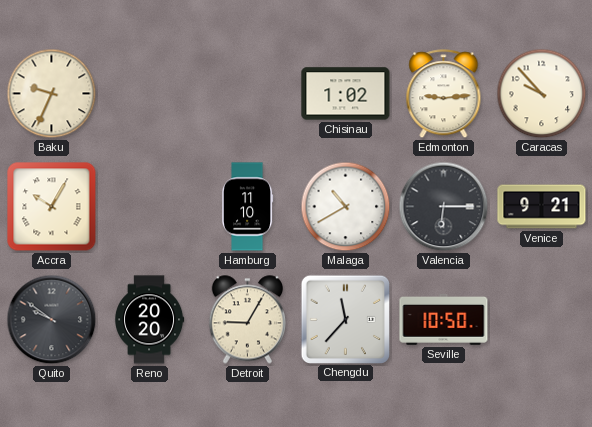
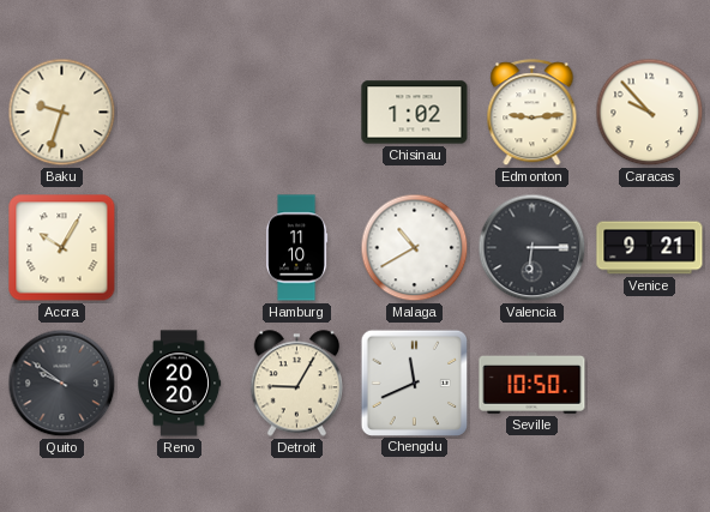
Baku: 9:34 -> 9:33 (62, 113)
Chengdu: 11:37 -> 11:41 (414, 383)
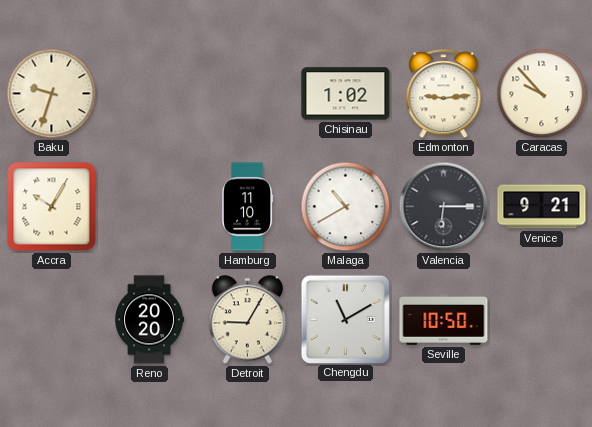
Quito: 9:51 -> none (62, 384)
Chengdu: 11:41 -> 11:10 (345, 319)
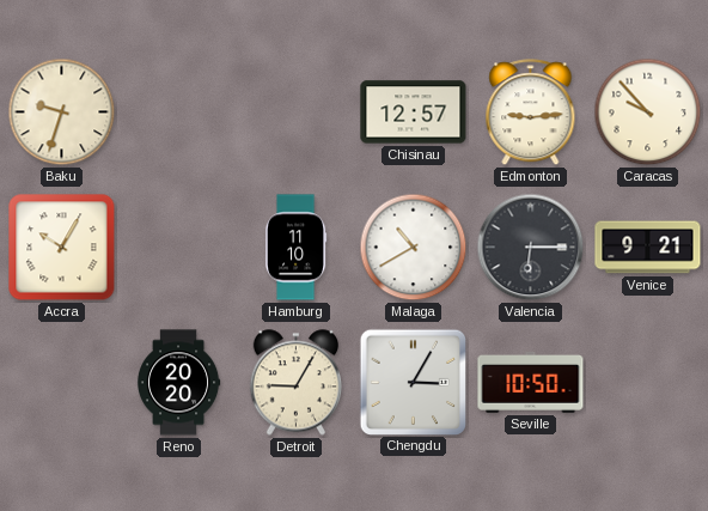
Chisinau: 1:02 -> 12:57 (414, 112)
Chengdu: 11:10 -> 3:05 (413, 382)
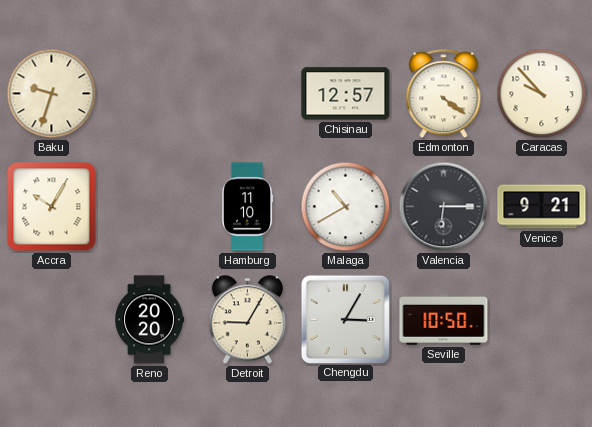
Edmonton: 9:14 -> 4:21 (444, 94)
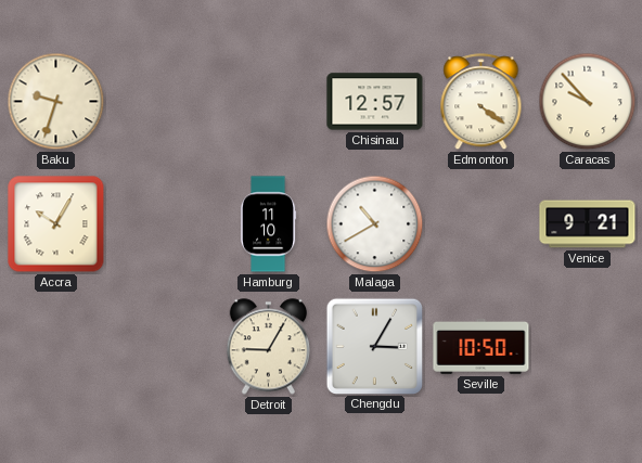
Valencia: 6:15 -> none (444, 207)
Reno: 20:20 -> none (149, 320)
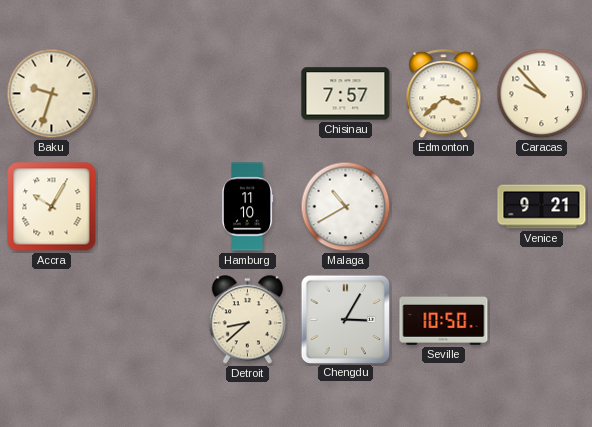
Chisinau: 12:57 -> 7:57 (346, 94)
Edmonton: 4:21 -> 3:38 (444, 94)
Detroit: 9:05 -> 8:38 (247, 320)
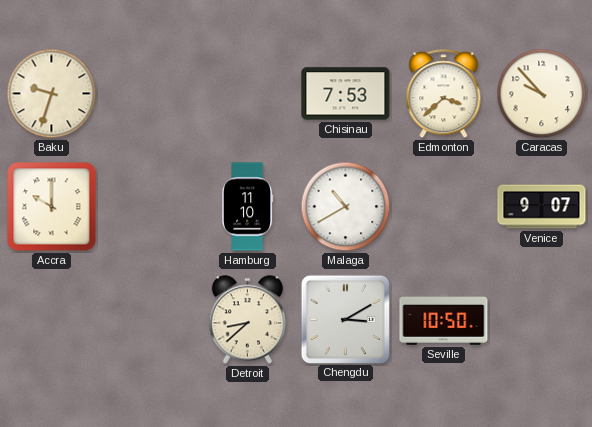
Chisinau: 7:57 -> 7:53 (346, 94)
Accra: 10:05 -> 10:00 (52, 207)
Venice: 9:21 -> 9:07 (542, 207)
Chengdu: 3:05 -> 3:10 (345, 319)
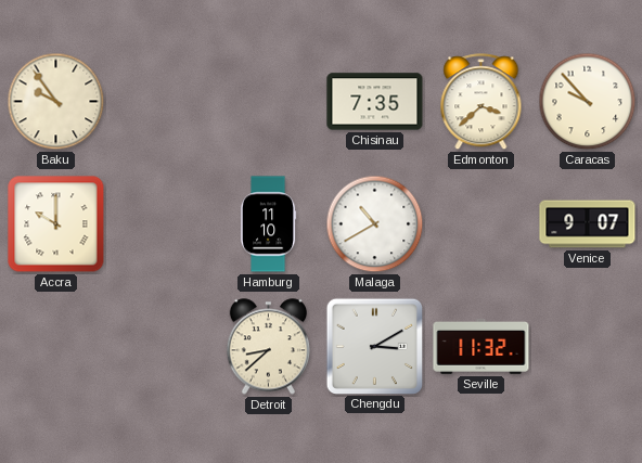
Baku: 9:33 -> 9:54 (56, 102)
Chisinau: 7:53 -> 7:35 (375, 102)
Seville: 10:50 -> 11:32 (481, 346)
